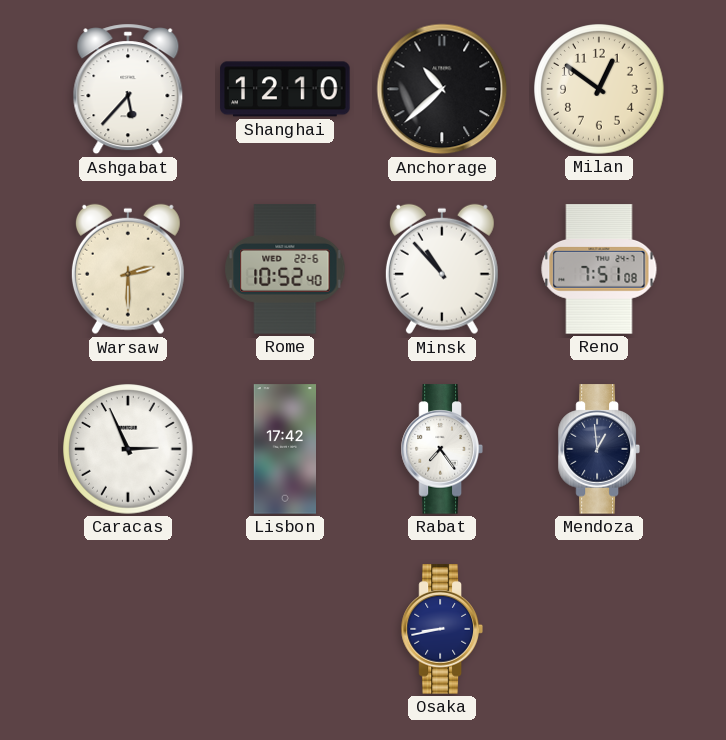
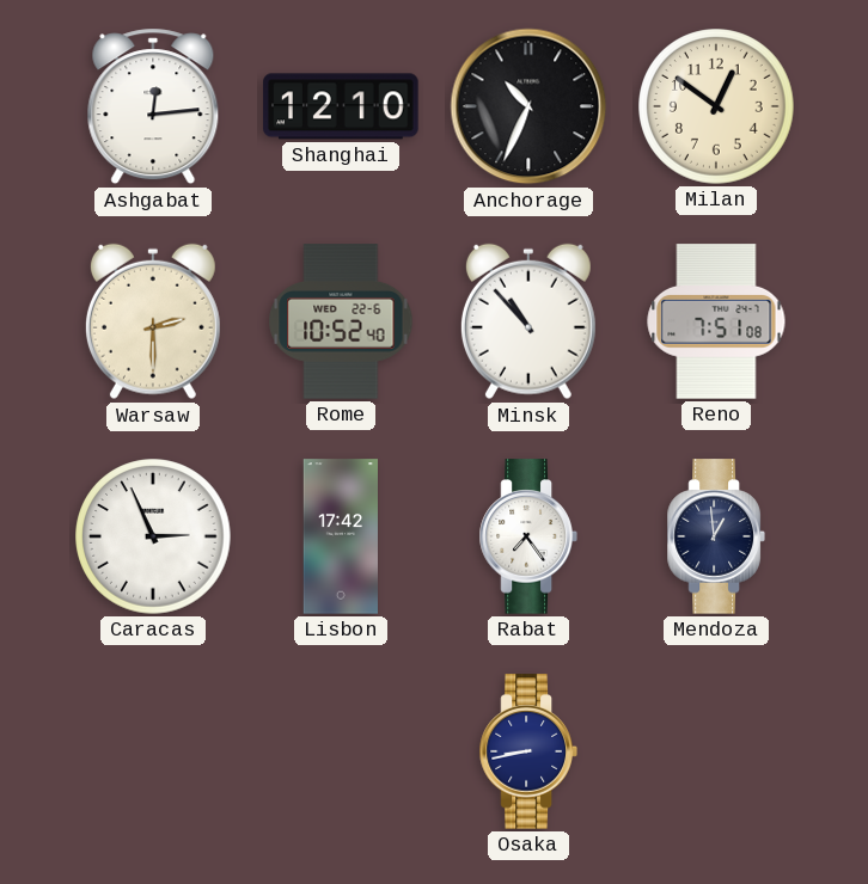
Ashgabat: 5:37 -> 12:14 (153, 106)
Anchorage: 10:38 -> 10:34 (528, 106)
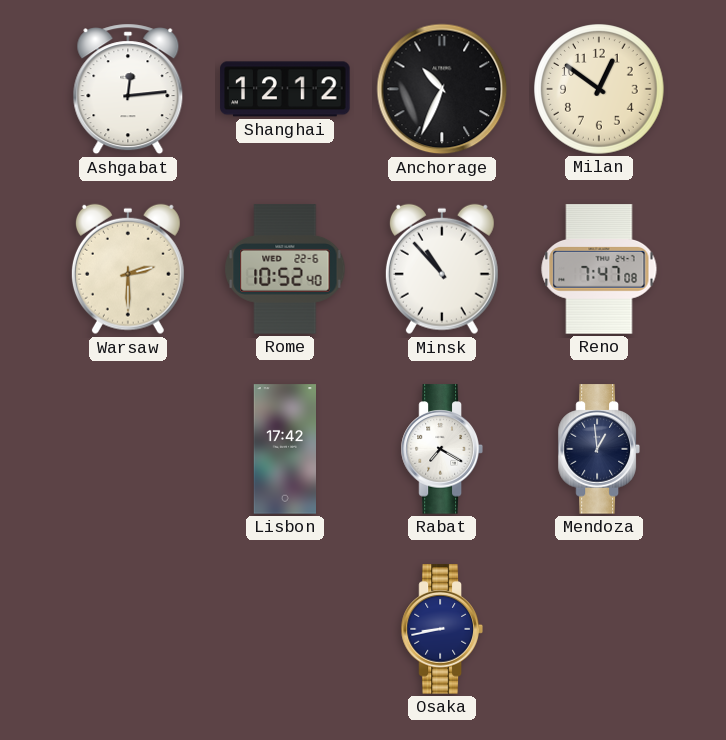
Shanghai: 12:10 -> 12:12 (285, 89)
Reno: 7:51 -> 7:47 (599, 269)
Caracas: 2:56 -> none (153, 536)
Rabat: 7:24 -> 7:20 (442, 449)
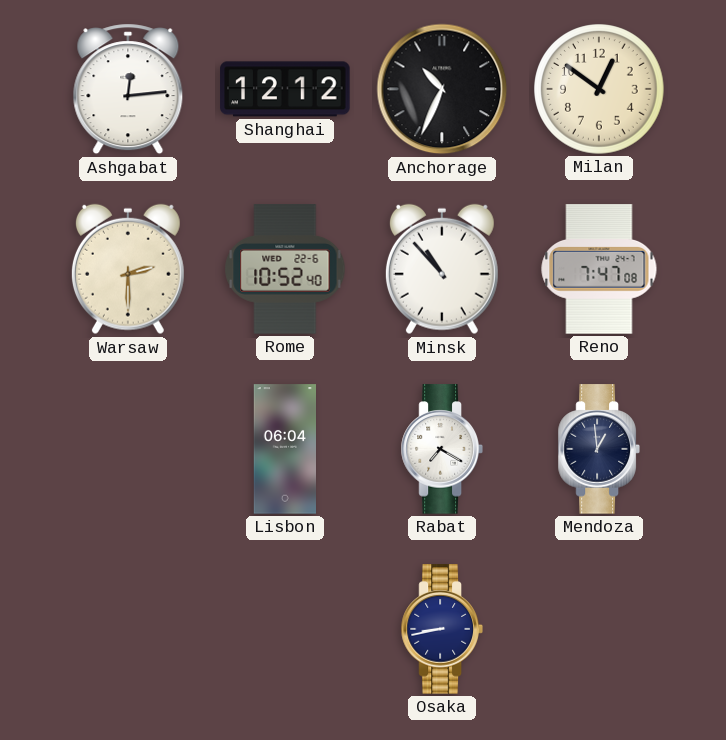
Lisbon: 17:42 -> 06:04 (284, 449)
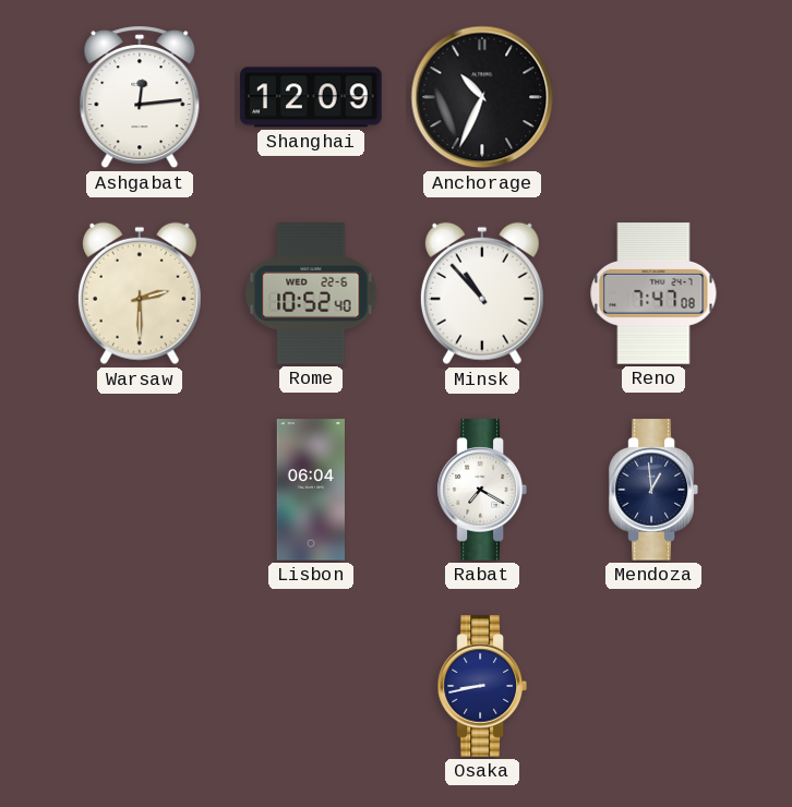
Shanghai: 12:12 -> 12:09 (311, 97)
Milan: 12:51 -> none (599, 89)
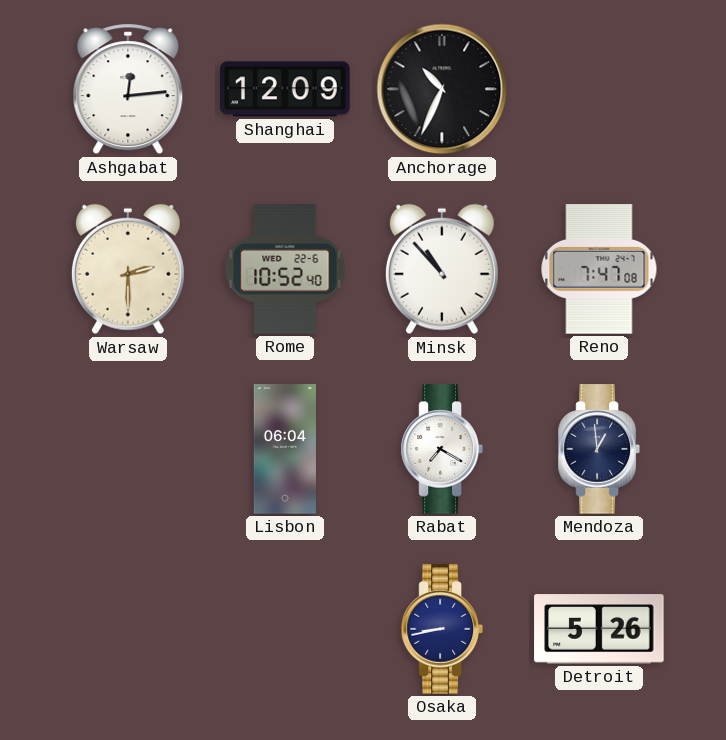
Detroit: none -> 5:26 (599, 629)
